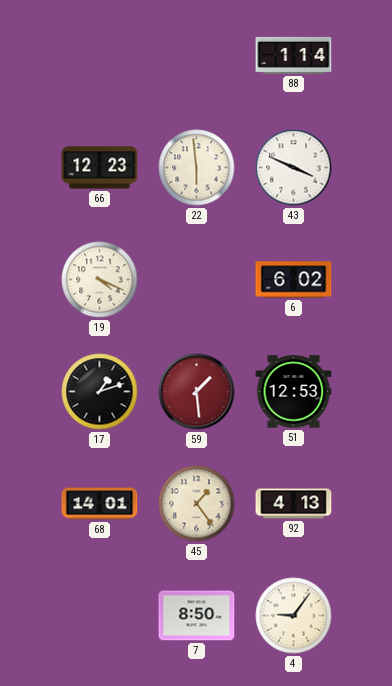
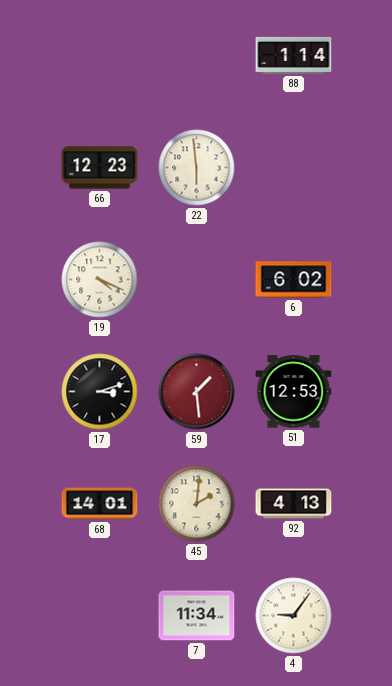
43: 3:49 -> none (294, 168)
17: 1:12 -> 3:12 (100, 392)
45: 1:24 -> 2:01 (197, 504)
7: 8:50 -> 11:34 (197, 616)
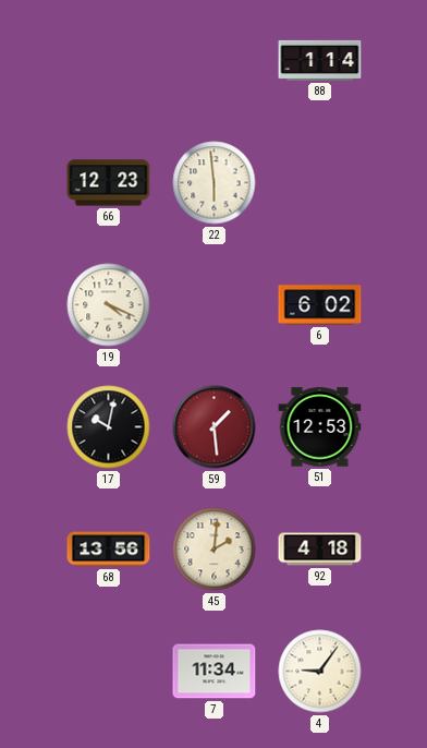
17: 3:12 -> 10:02 (109, 427)
68: 14:01 -> 13:56 (109, 550)
92: 4:13 -> 4:18 (320, 550)
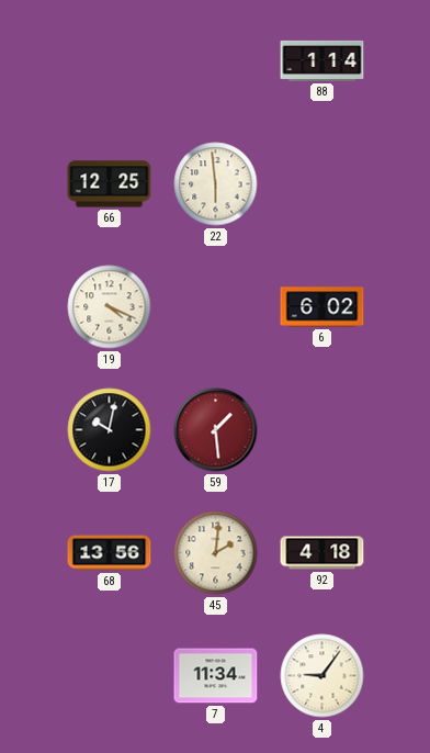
66: 12:23 -> 12:25 (110, 184)
51: 12:53 -> none (320, 427)
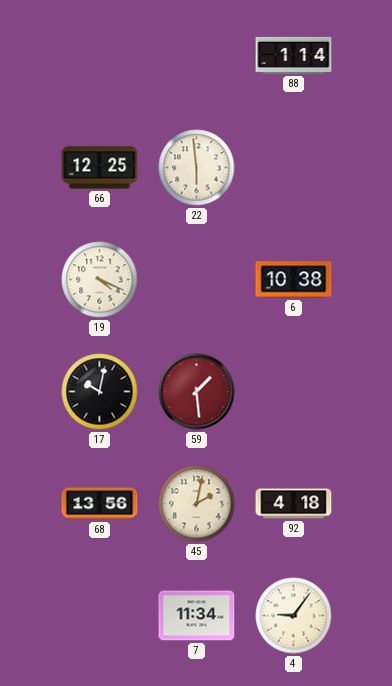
6: 6:02 -> 10:38 (294, 280)
45: 2:01 -> 2:02 (197, 504)
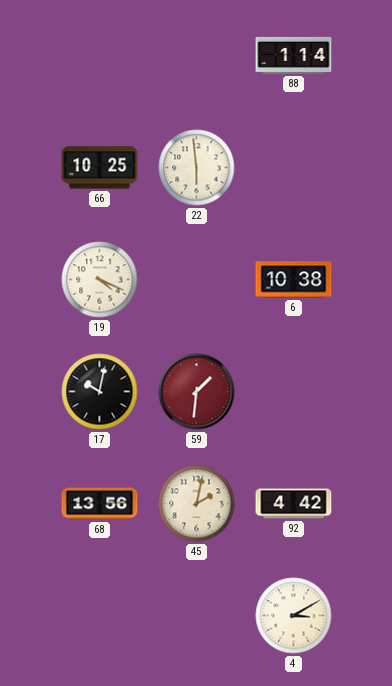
66: 12:25 -> 10:25 (100, 168)
59: 1:29 -> 1:31 (197, 392)
92: 4:18 -> 4:42 (294, 504)
7: 11:34 -> none (197, 616)
4: 9:06 -> 3:10 (294, 616)
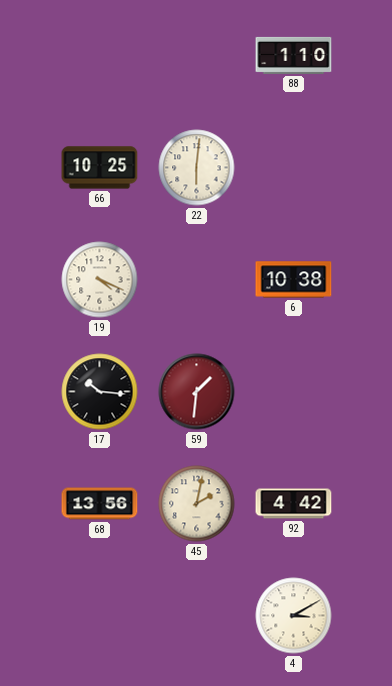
88: 1:14 -> 1:10 (294, 55)
22: 5:59 -> 6:01 (197, 168)
17: 10:02 -> 10:16 (100, 392)
